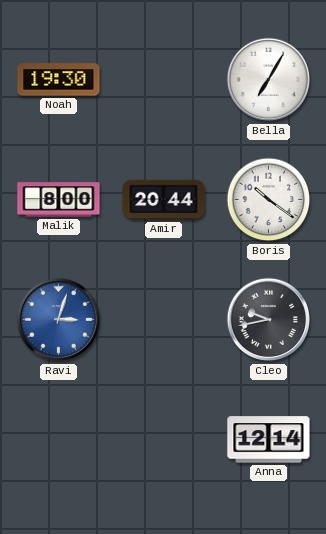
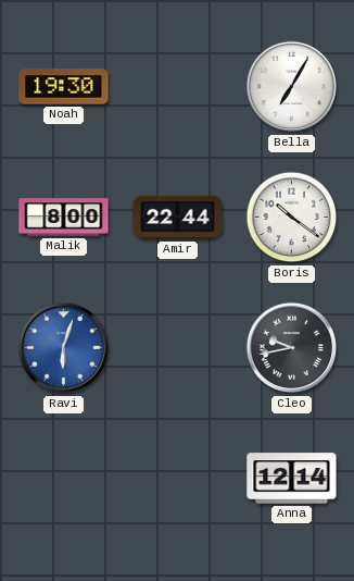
Amir: 20:44 -> 22:44 (178, 218)
Ravi: 3:03 -> 6:03 (64, 348)
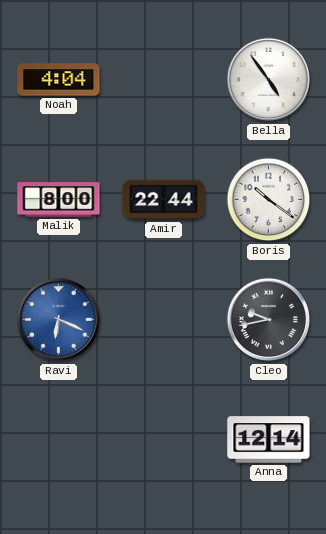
Noah: 19:30 -> 4:04 (59, 80)
Bella: 7:05 -> 4:54 (269, 80)
Ravi: 6:03 -> 6:19 (59, 320)
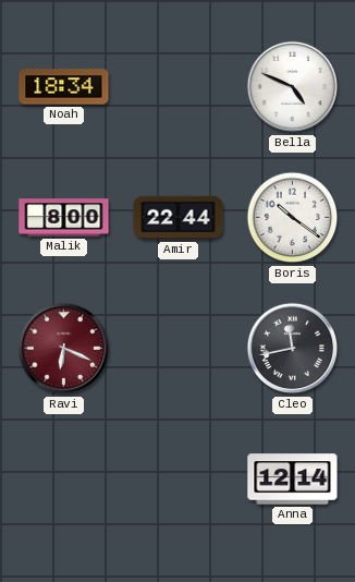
Noah: 4:04 -> 18:34 (64, 87)
Bella: 4:54 -> 4:49 (293, 87)
Ravi dial: blue -> burgundy (64, 349)
Cleo: 9:43 -> 11:43 (293, 349)
